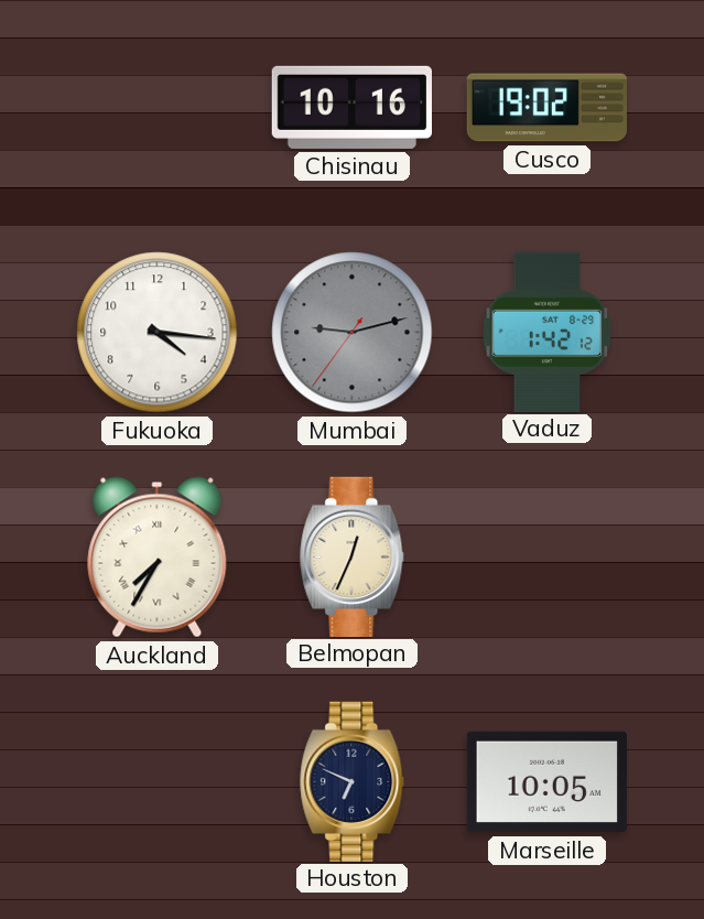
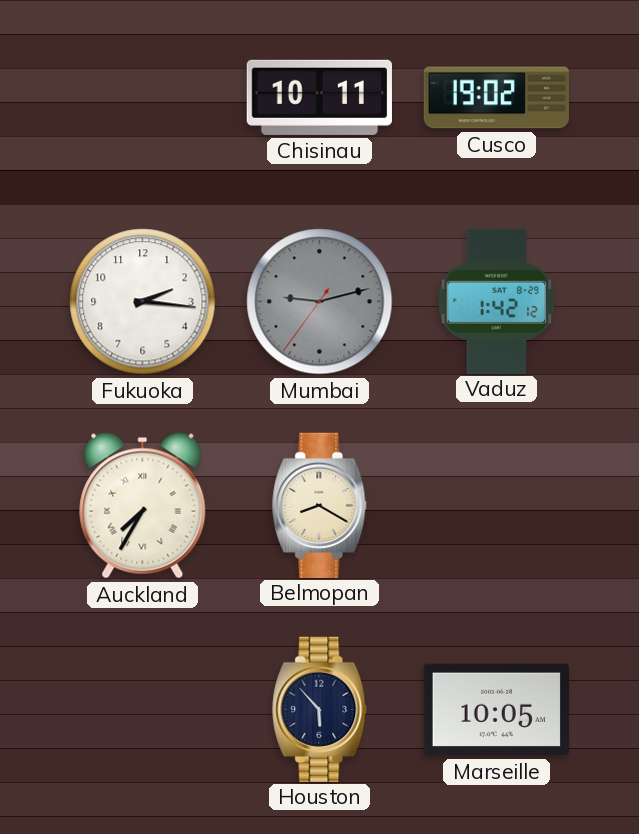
Chisinau: 10:16 -> 10:11 (319, 97)
Fukuoka: 4:16 -> 2:16 (143, 302)
Belmopan: 12:34 -> 8:20 (320, 505)
Houston: 6:49 -> 5:53 (320, 709)
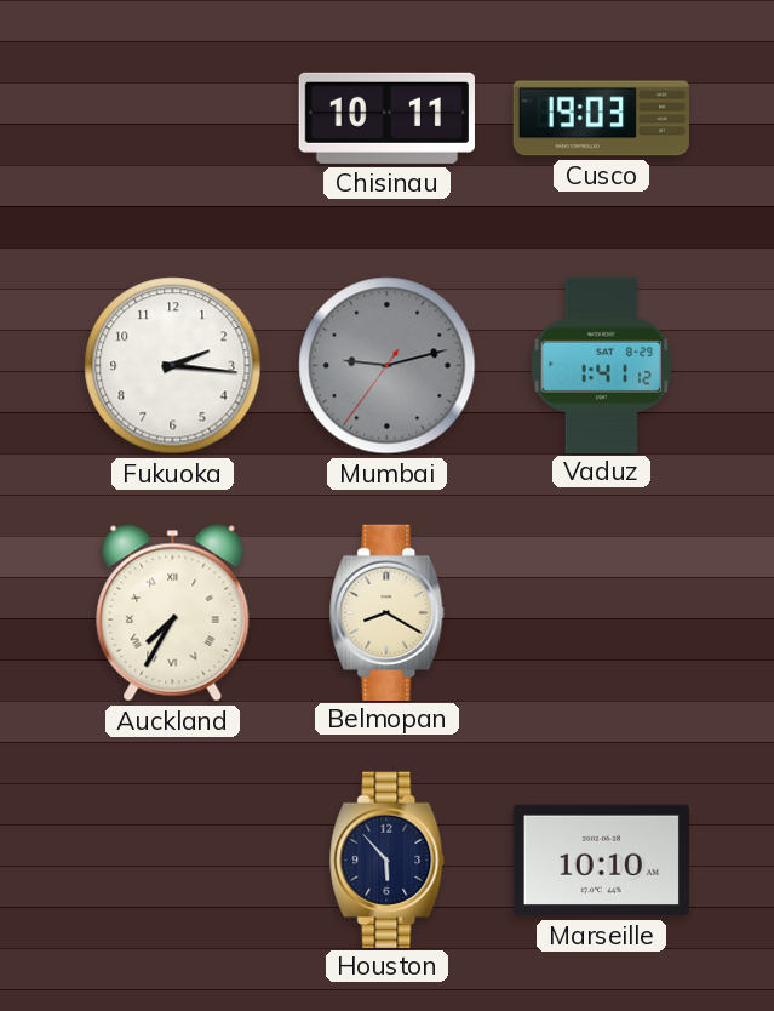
Cusco: 19:02 -> 19:03 (601, 119)
Vaduz: 1:42 -> 1:41 (602, 365)
Marseille: 10:05 -> 10:10 (601, 861)
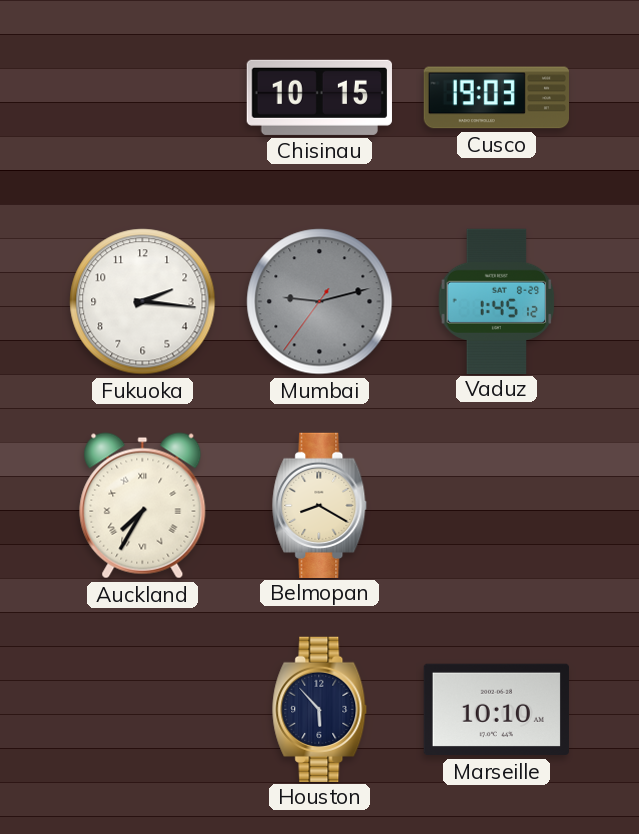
Chisinau: 10:11 -> 10:15 (319, 97)
Vaduz: 1:41 -> 1:45 (497, 301)
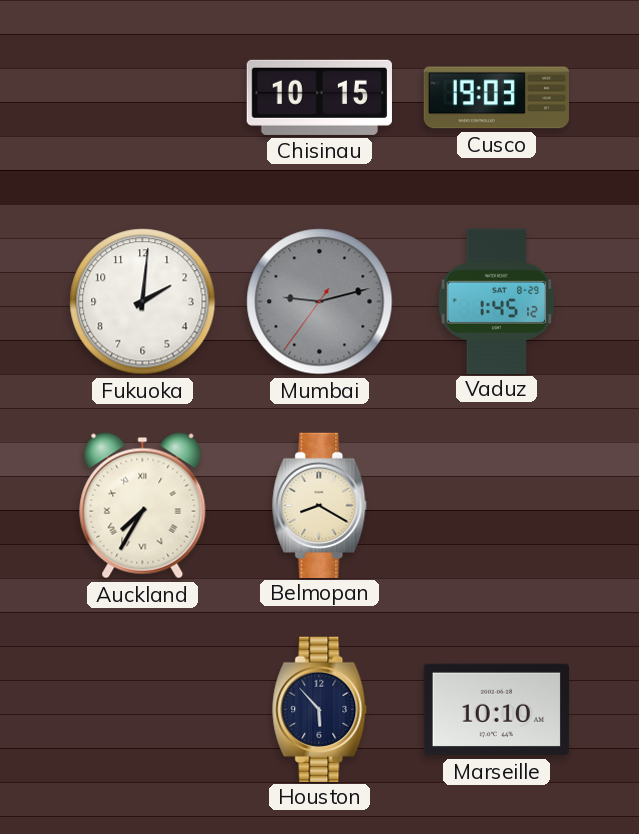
Fukuoka: 2:16 -> 2:01 (143, 302)
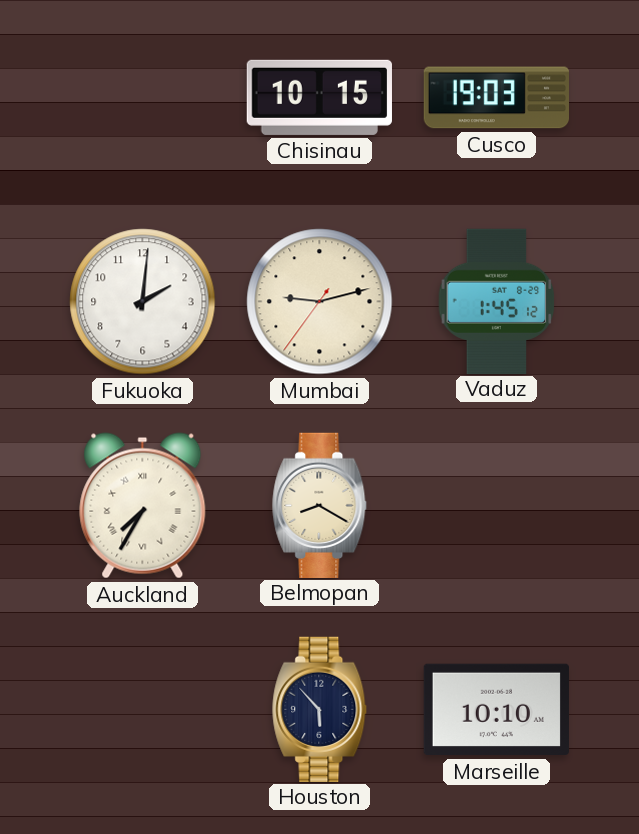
Mumbai dial: grey -> cream (320, 302)
